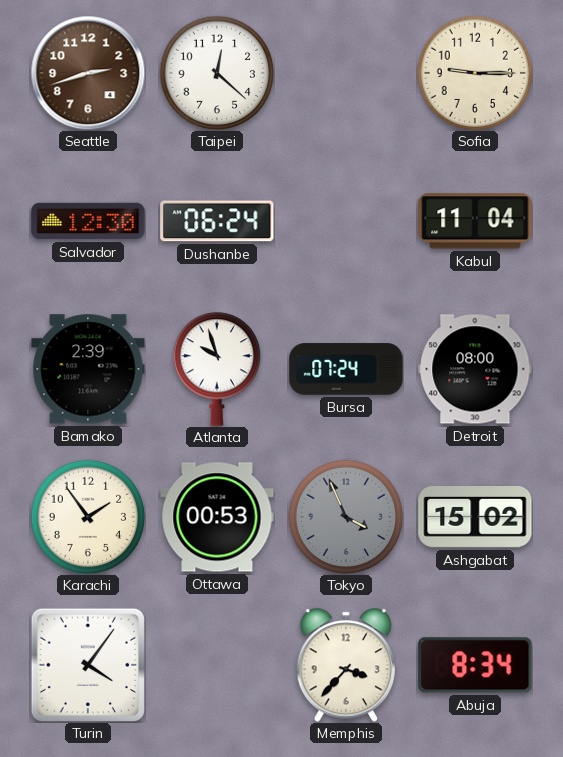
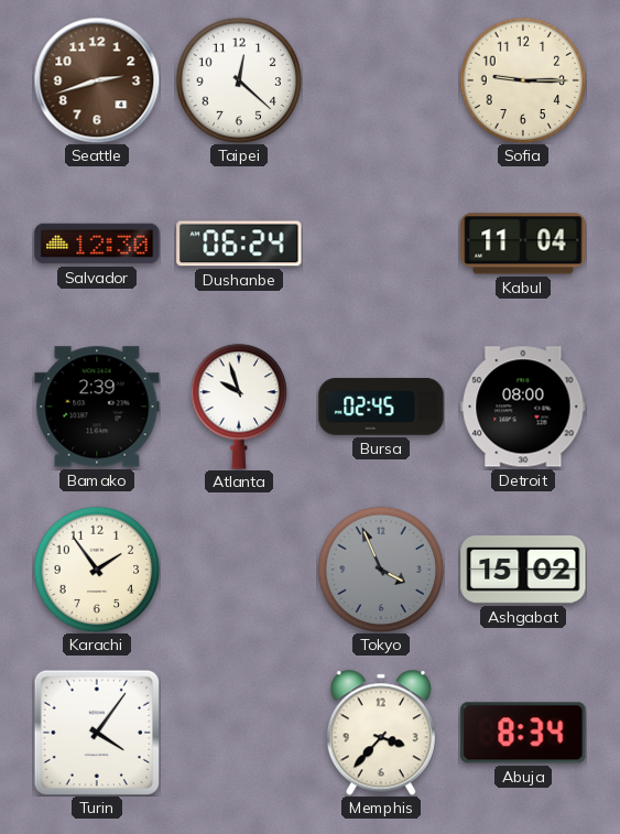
Bursa: 07:24 -> 02:45 (381, 407)
Ottawa: 00:53 -> none (217, 517)
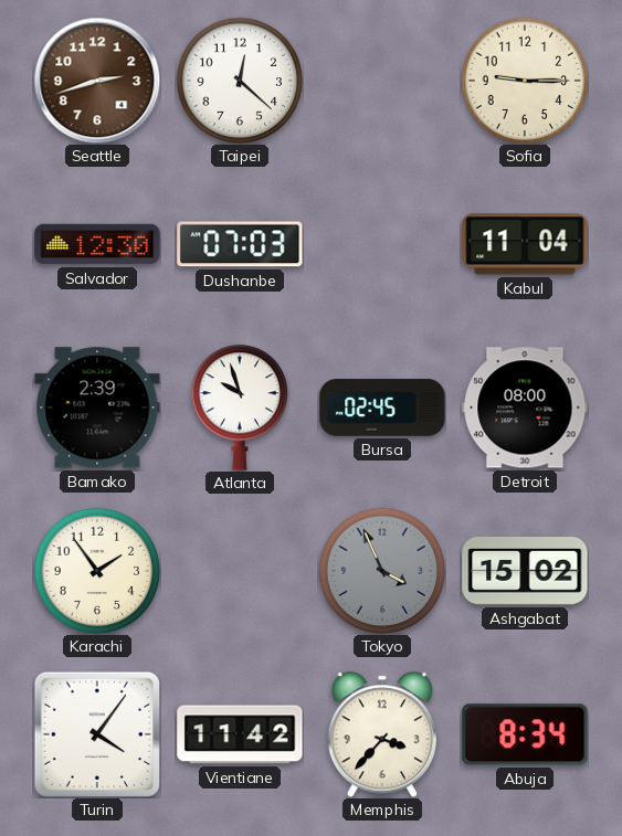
Dushanbe: 06:24 -> 07:03 (240, 244)
Vientiane: none -> 11:42 (240, 734)
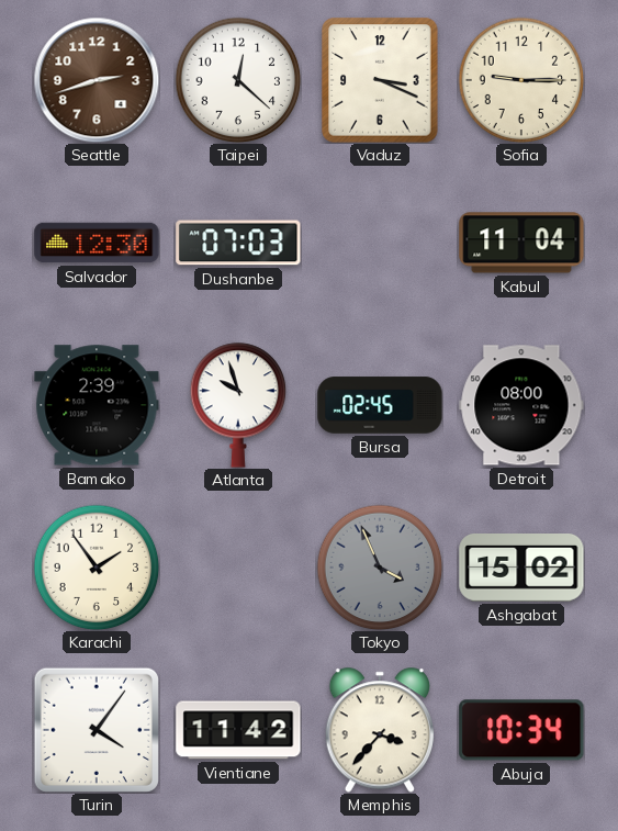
Vaduz: none -> 3:19 (380, 80)
Abuja: 8:34 -> 10:34 (521, 730)
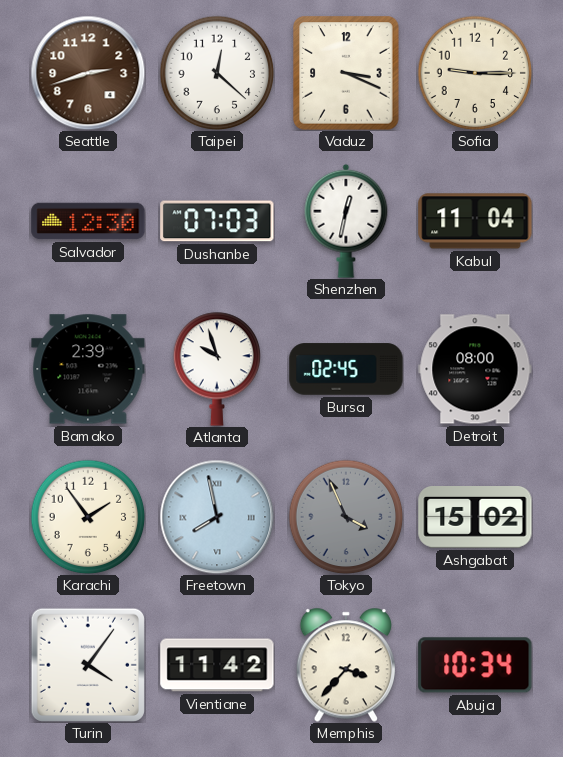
Shenzhen: none -> 12:32 (346, 221)
Freetown: none -> 7:58 (217, 517)
